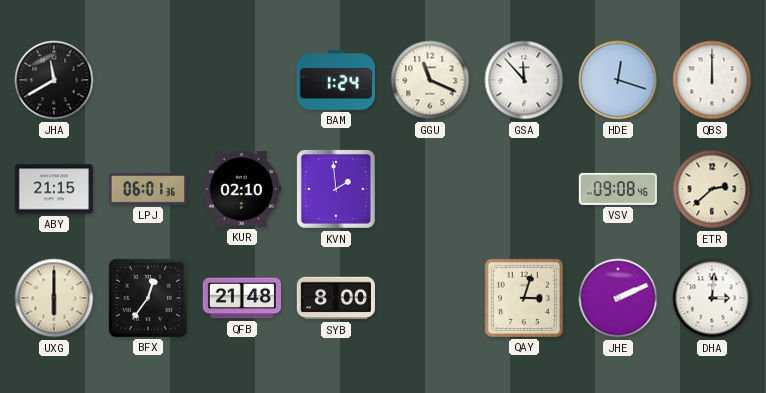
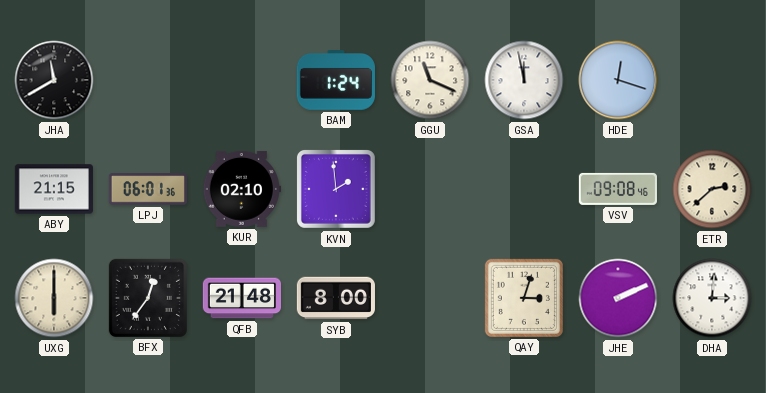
GSA: 11:53 -> 11:58 (524, 80)
QBS: 12:00 -> none (712, 80)
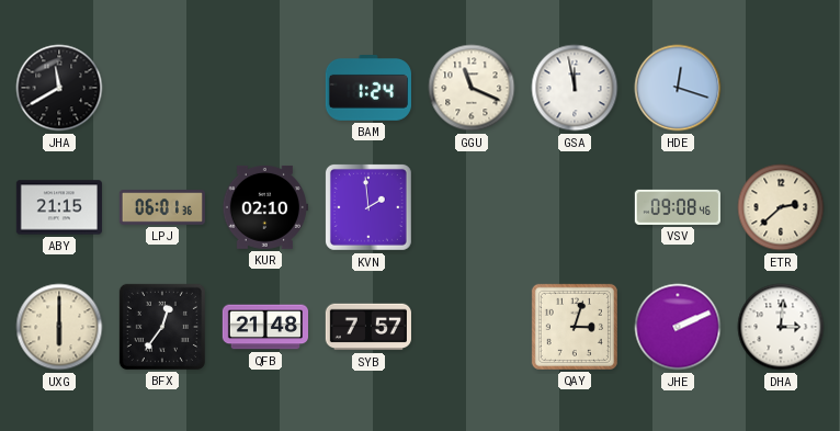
SYB: 8:00 -> 7:57 (368, 327)
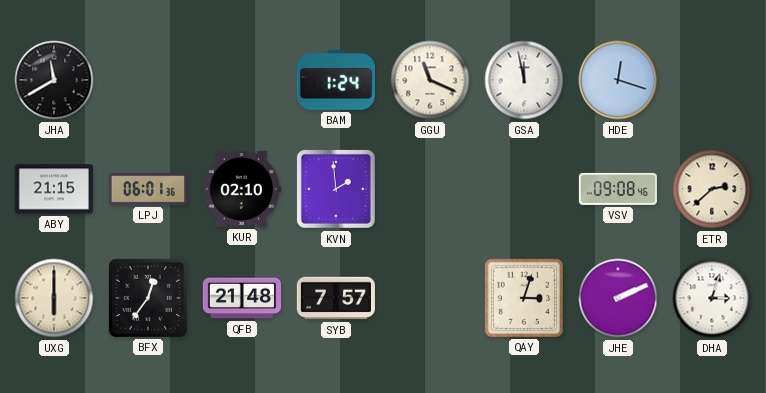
DHA: 3:01 -> 3:03 (712, 298)
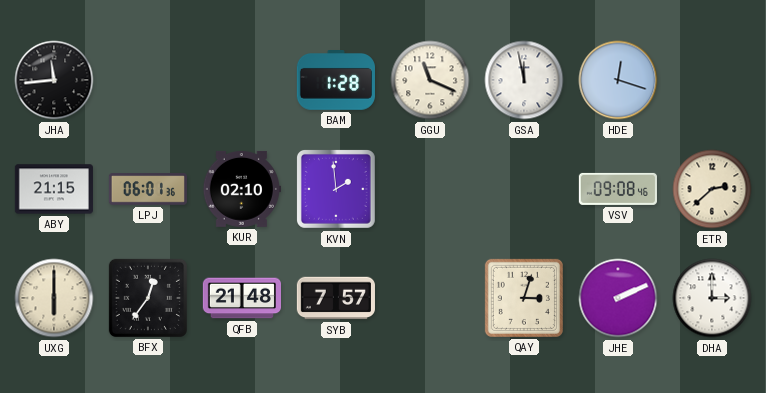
JHA: 11:40 -> 11:44 (54, 80)
BAM: 1:24 -> 1:28 (336, 81)
DHA: 3:03 -> 3:00 (712, 298)
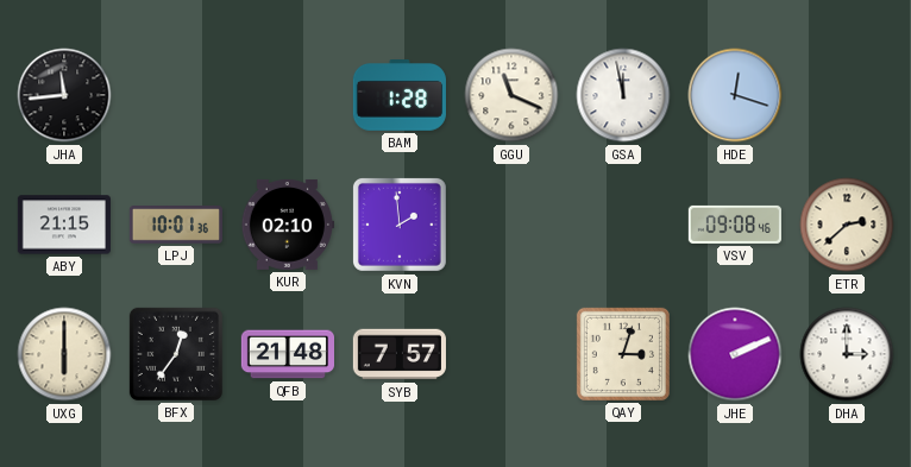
LPJ: 06:01 -> 10:01 (175, 225)
